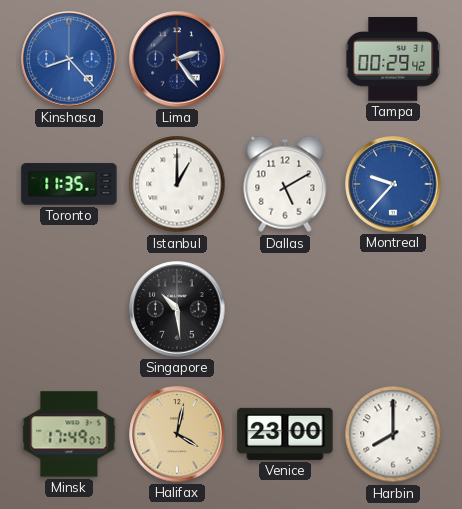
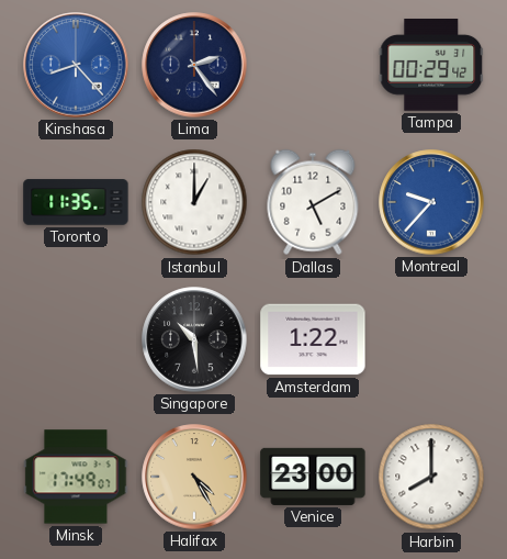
Amsterdam: none -> 1:22 (313, 339)
Halifax: 4:02 -> 4:25 (194, 477)
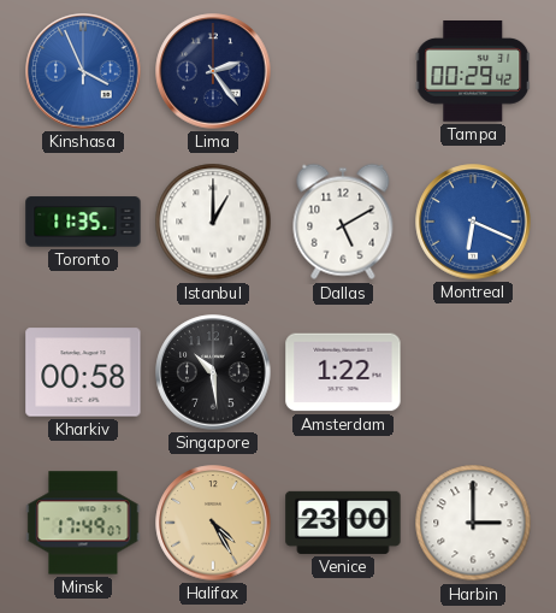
Kinshasa: 8:23 -> 3:56 (83, 71)
Montreal: 9:37 -> 6:19 (473, 222)
Kharkiv: none -> 00:58 (83, 372)
Harbin: 8:00 -> 3:00 (473, 523)
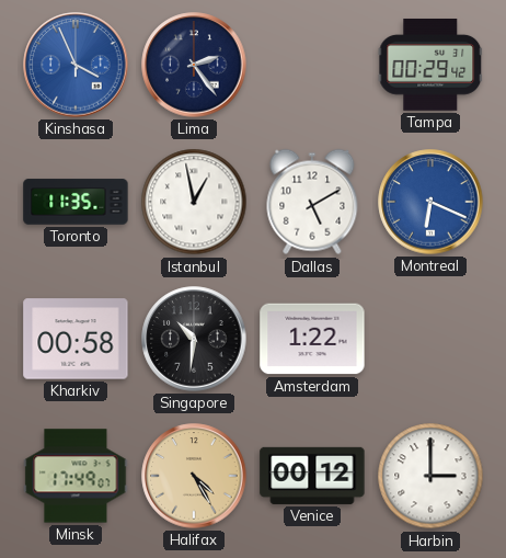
Istanbul: 1:00 -> 12:58 (194, 202)
Singapore: 10:29 -> 10:31 (194, 339)
Venice: 23:00 -> 00:12 (312, 476)
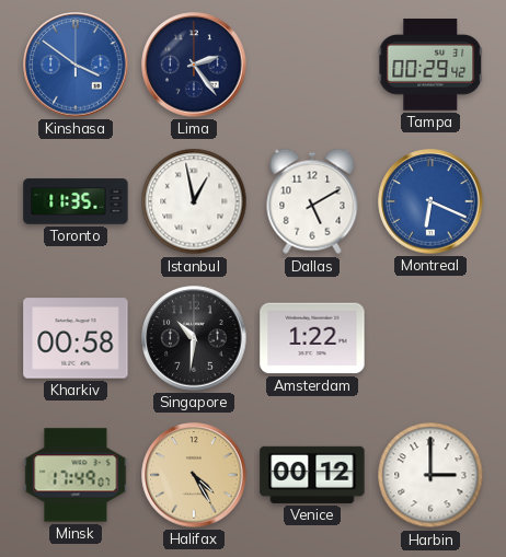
Kinshasa: 3:56 -> 3:51 (76, 65)
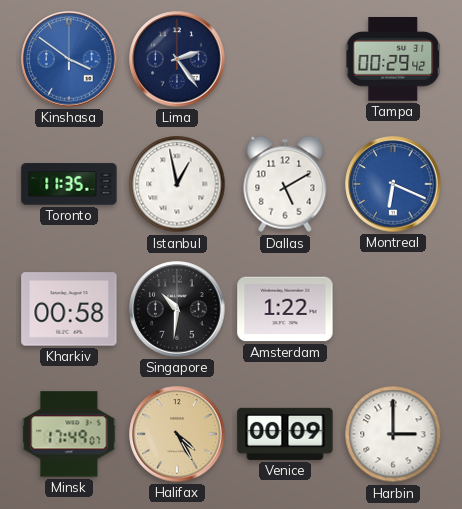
Venice: 00:12 -> 00:09 (285, 434)
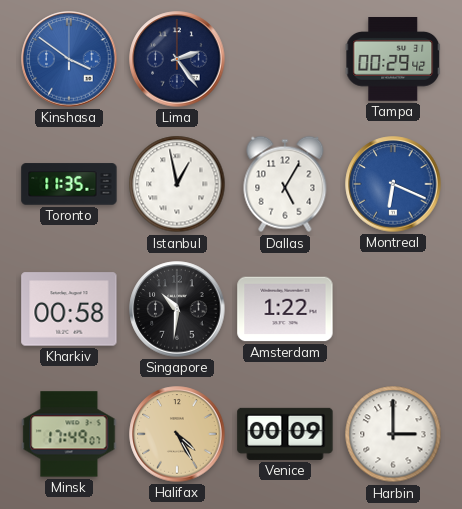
Dallas: 5:10 -> 5:05 (285, 184)
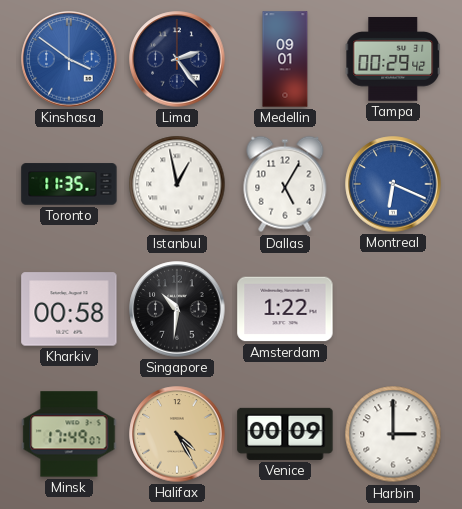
Medellin: none -> 09:01 (285, 59)
